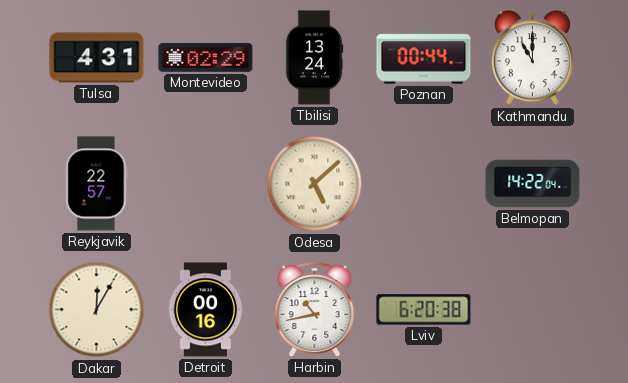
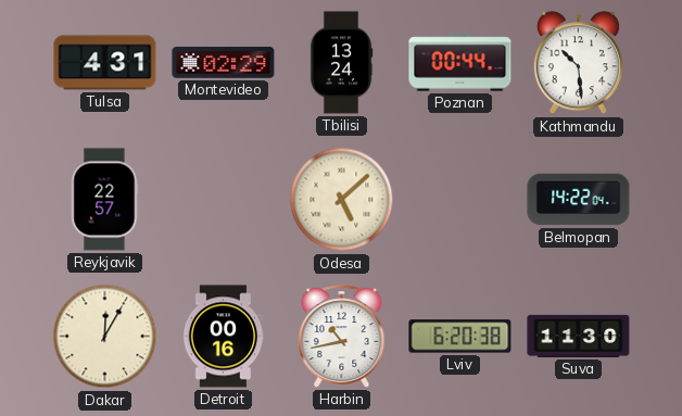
Kathmandu: 11:00 -> 10:29 (578, 63)
Suva: none -> 11:30 (579, 336)
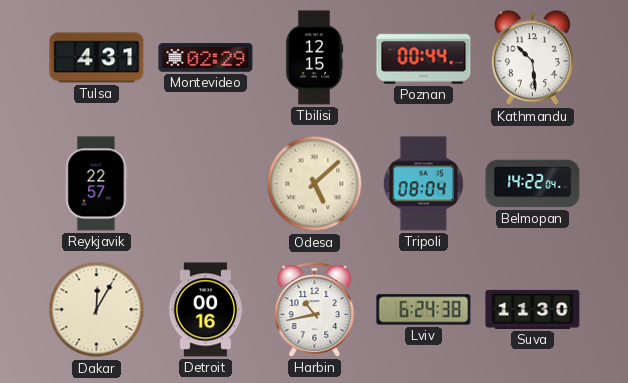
Tbilisi: 13:24 -> 12:15 (314, 58)
Tripoli: none -> 08:04 (423, 184)
Lviv: 6:20 -> 6:24 (424, 310)
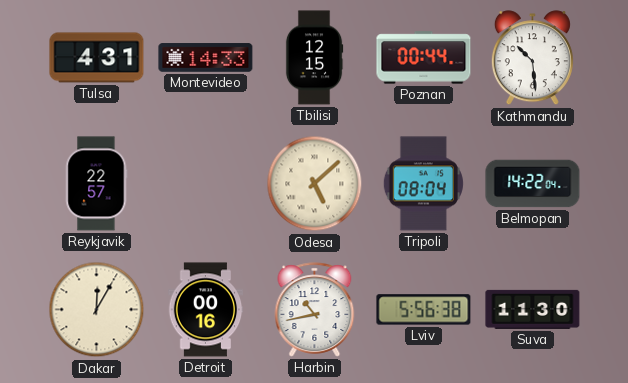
Montevideo: 02:29 -> 14:33 (206, 58)
Lviv: 6:24 -> 5:56 (424, 310)
